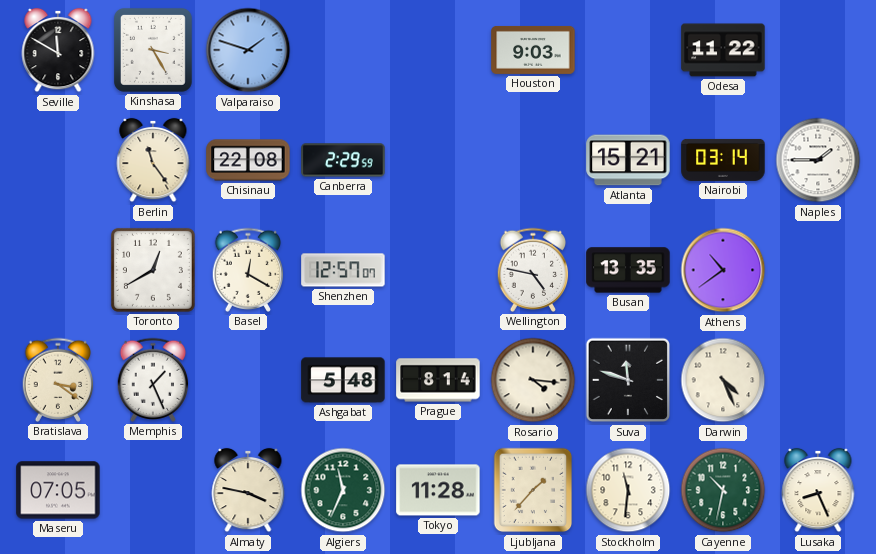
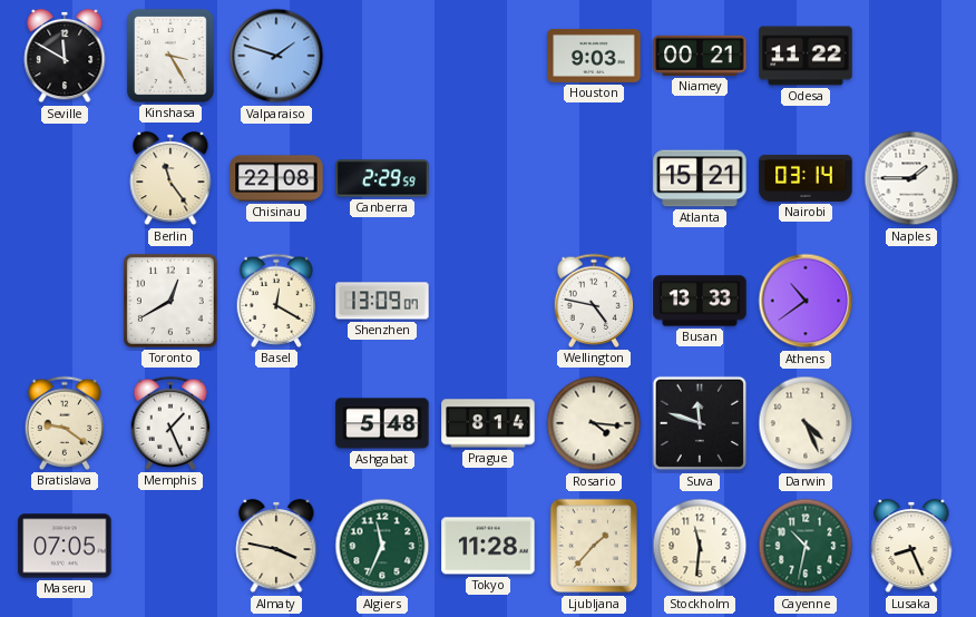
Niamey: none -> 00:21 (700, 56)
Shenzhen: 12:57 -> 13:09 (382, 301)
Busan: 13:35 -> 13:33 (700, 301)
Bratislava: 3:21 -> 9:21 (65, 423)
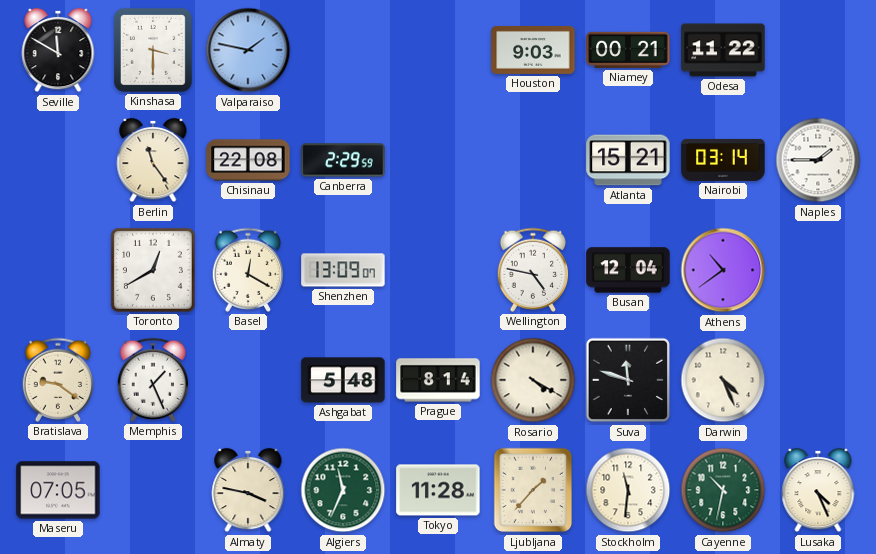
Kinshasa: 3:25 -> 3:30 (153, 50)
Valparaiso: 1:48 -> 1:47 (248, 50)
Busan: 13:33 -> 12:04 (628, 270)
Rosario: 4:16 -> 4:20 (533, 380)
Lusaka: 8:26 -> 4:26 (818, 490)
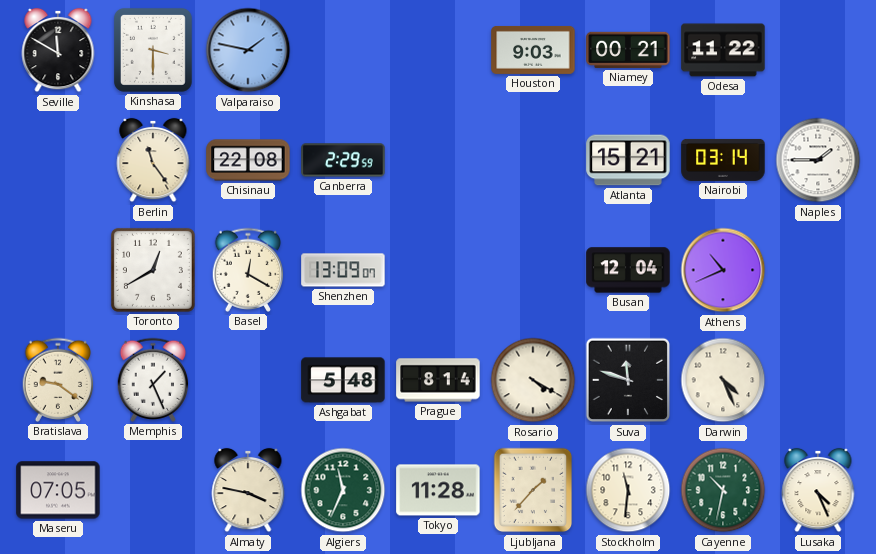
Wellington: 4:47 -> none (533, 270)
Athens: 10:39 -> 10:41 (723, 270)
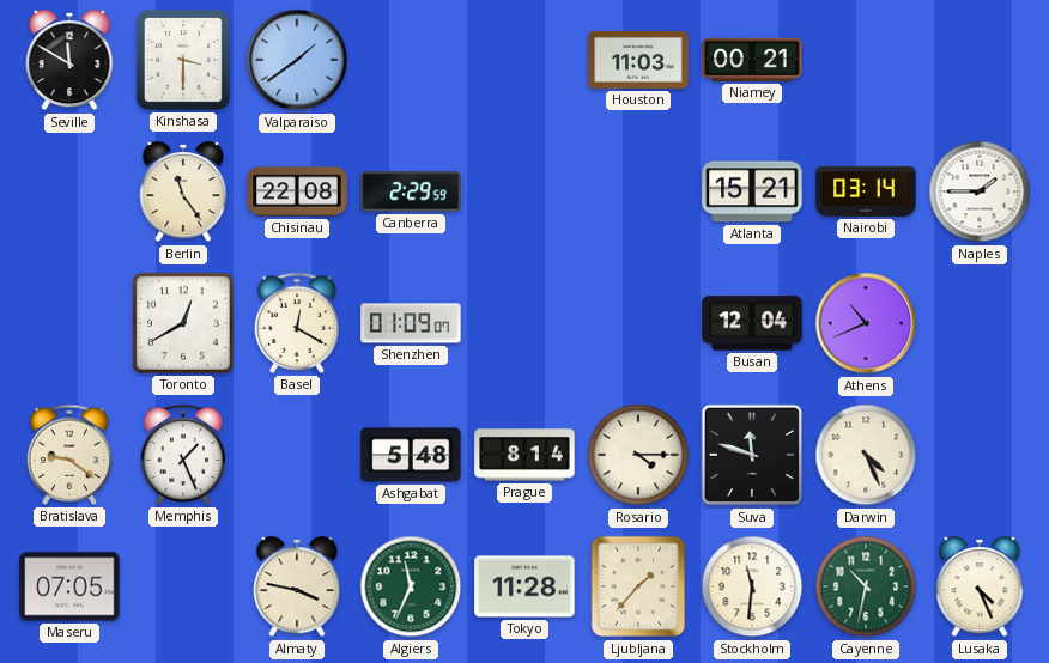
Valparaiso: 1:47 -> 1:39 (297, 60)
Houston: 9:03 -> 11:03 (638, 60)
Odesa: 11:22 -> none (723, 50)
Shenzhen: 13:09 -> 01:09 (411, 323)
Rosario: 4:20 -> 4:15 (638, 455)
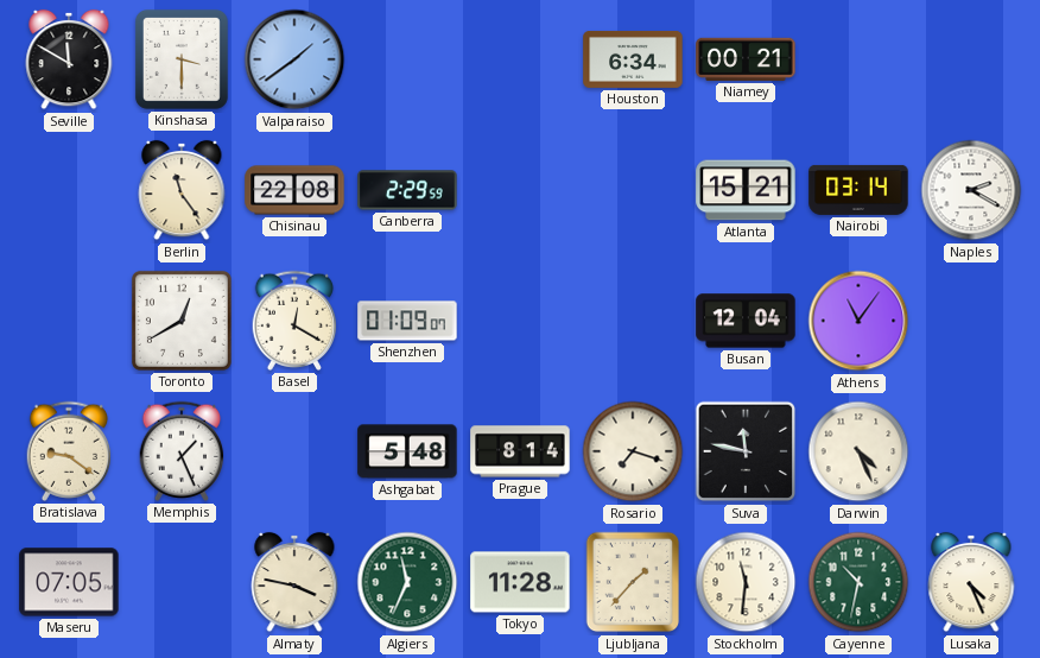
Houston: 11:03 -> 6:34 (633, 59)
Naples: 1:45 -> 2:20 (971, 190)
Athens: 10:41 -> 11:06 (858, 321)
Rosario: 4:15 -> 7:18 (633, 451)
Suva: 11:48 -> 11:47 (746, 451)
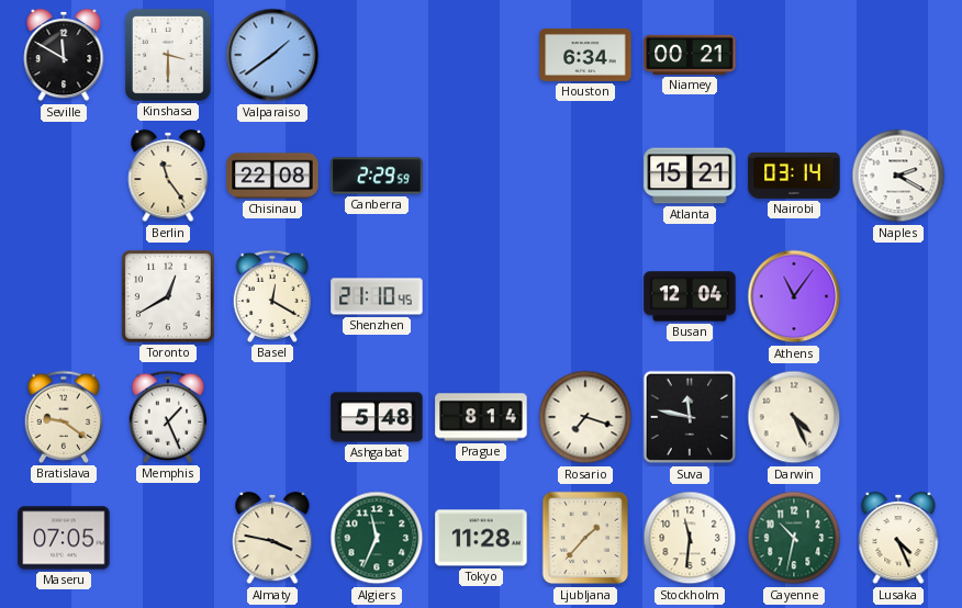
Shenzhen: 01:09 -> 21:10 (377, 296)
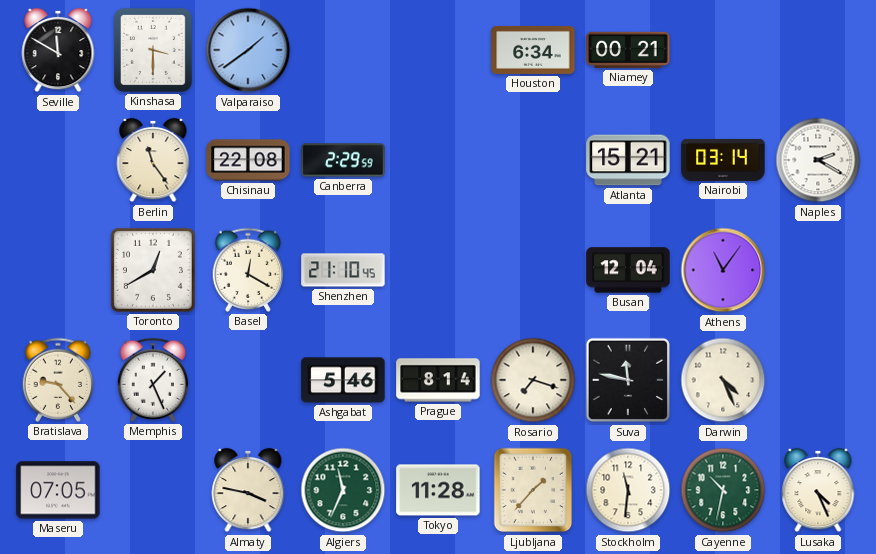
Bratislava: 9:21 -> 9:23 (58, 380)
Ashgabat: 5:48 -> 5:46 (343, 380)
